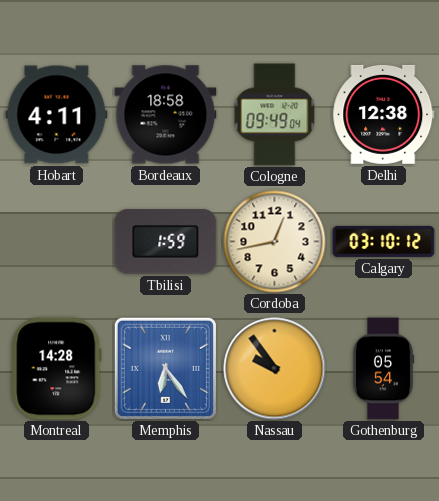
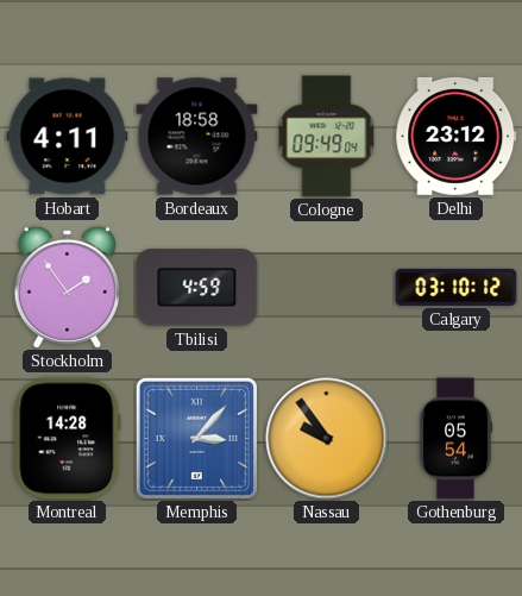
Delhi: 12:38 -> 23:12 (457, 136)
Stockholm: none -> 1:54 (67, 287)
Tbilisi: 1:59 -> 4:59 (197, 288)
Cordoba: 12:43 -> none (275, 242)
Memphis: 6:24 -> 3:07 (196, 438)
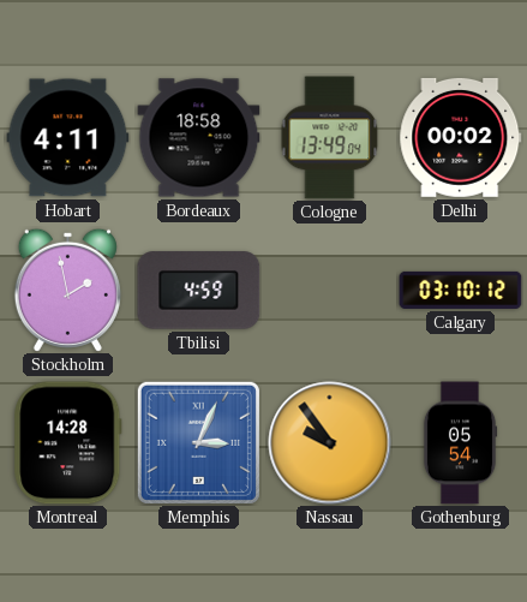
Cologne: 09:49 -> 13:49 (330, 138)
Delhi: 23:12 -> 00:02 (461, 137)
Stockholm: 1:54 -> 1:58 (67, 290)
Memphis: 3:07 -> 3:04 (198, 442)
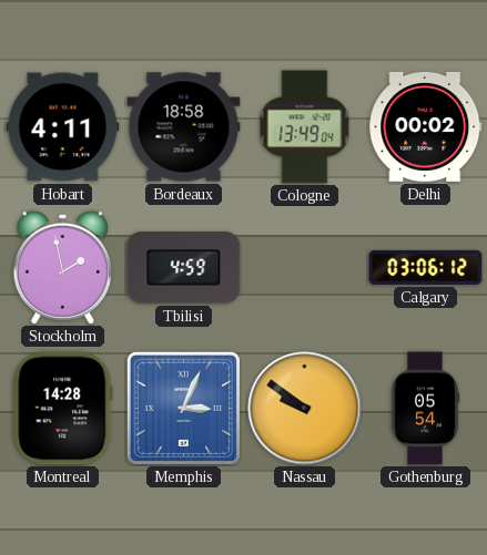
Calgary: 03:10 -> 03:06 (426, 267)
Nassau: 9:54 -> 9:51 (305, 409)
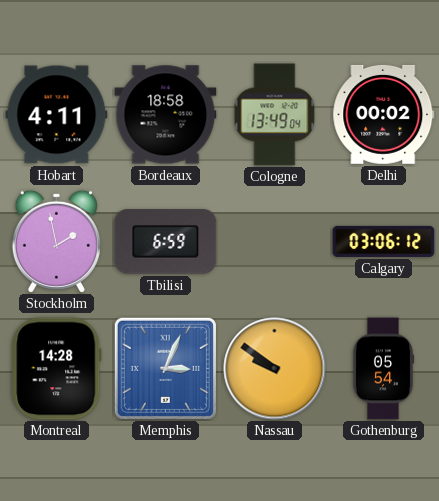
Tbilisi: 4:59 -> 6:59 (166, 242)
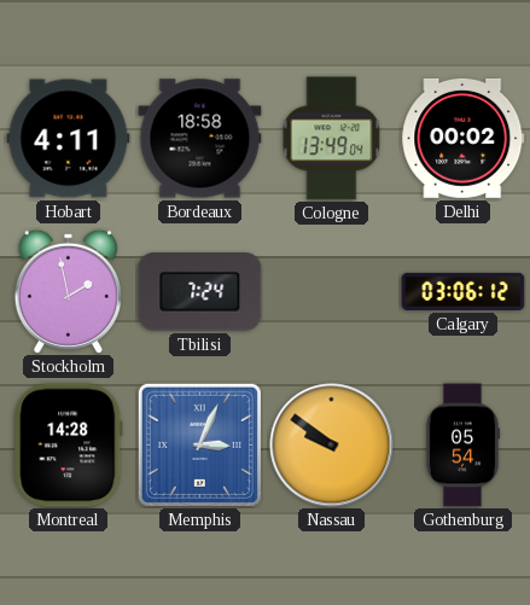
Tbilisi: 6:59 -> 7:24 (200, 292)
